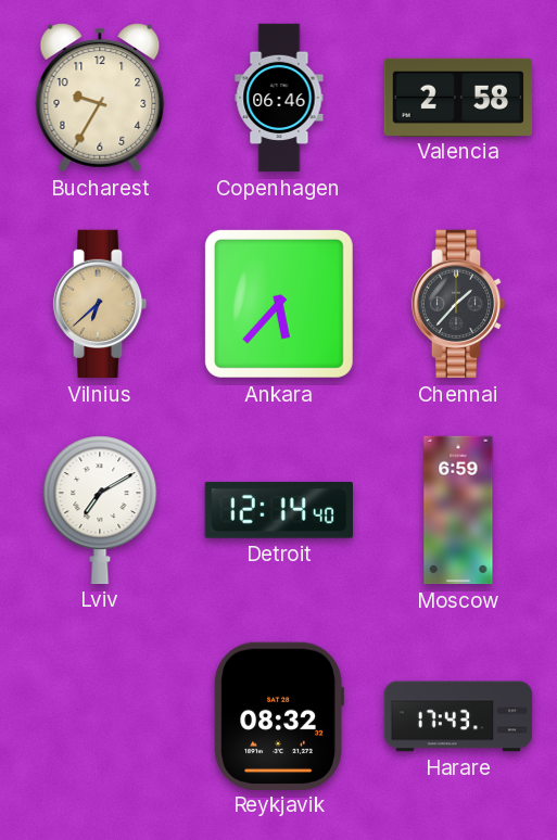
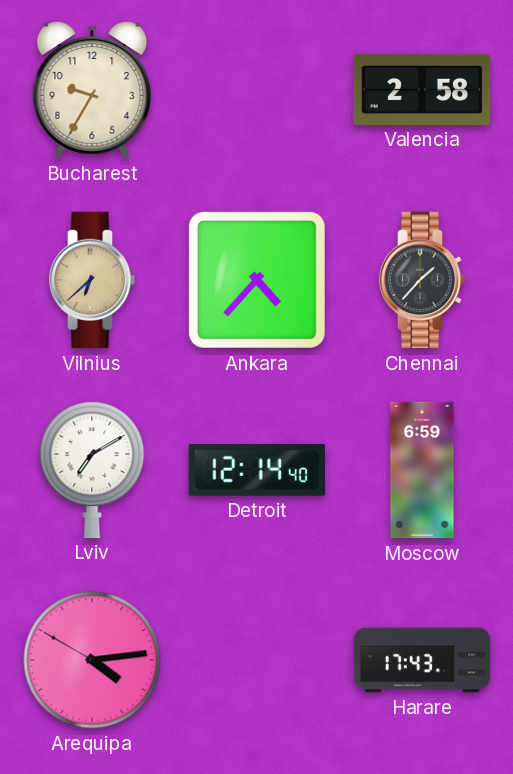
Copenhagen: 06:46 -> none (279, 98)
Ankara: 5:37 -> 4:37 (257, 280)
Arequipa: none -> 4:13 (92, 660)
Reykjavik: 08:32 -> none (279, 715)
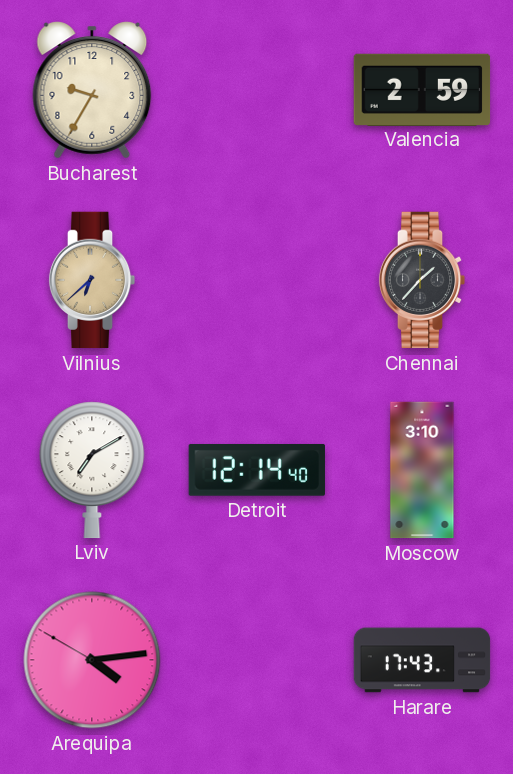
Valencia: 2:58 -> 2:59 (422, 89)
Ankara: 4:37 -> none (257, 280)
Moscow: 6:59 -> 3:10 (422, 470)
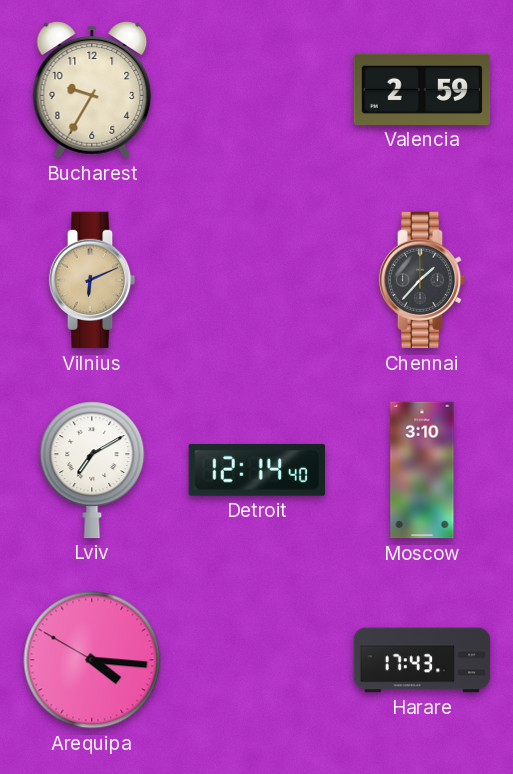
Vilnius: 6:38 -> 6:11 (92, 280)
Arequipa: 4:13 -> 4:15 (92, 660)
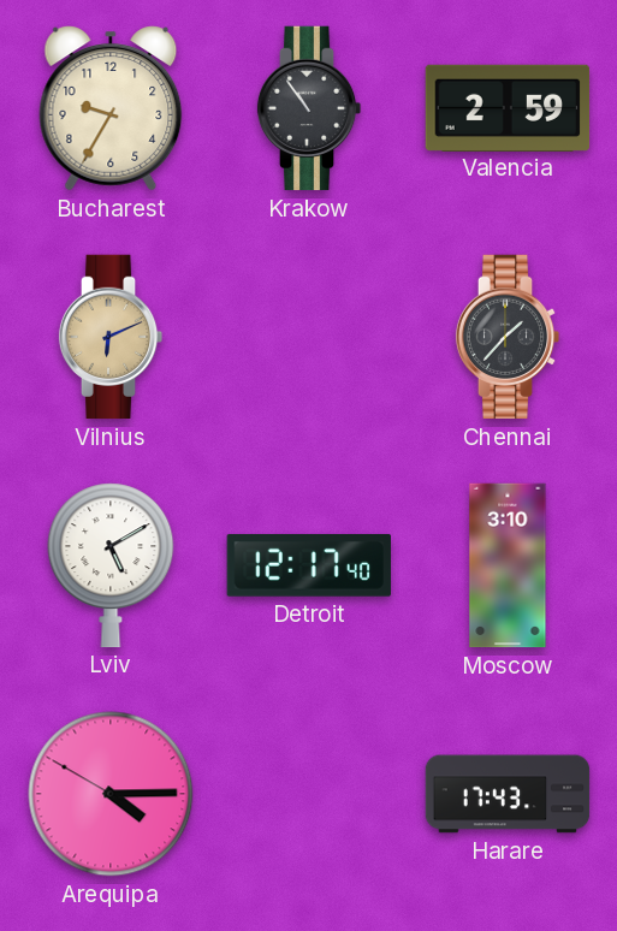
Krakow: none -> 10:54 (309, 108)
Lviv: 7:10 -> 5:10 (111, 565)
Detroit: 12:14 -> 12:17 (309, 565)
Arequipa: 4:15 -> 4:14 (111, 794)
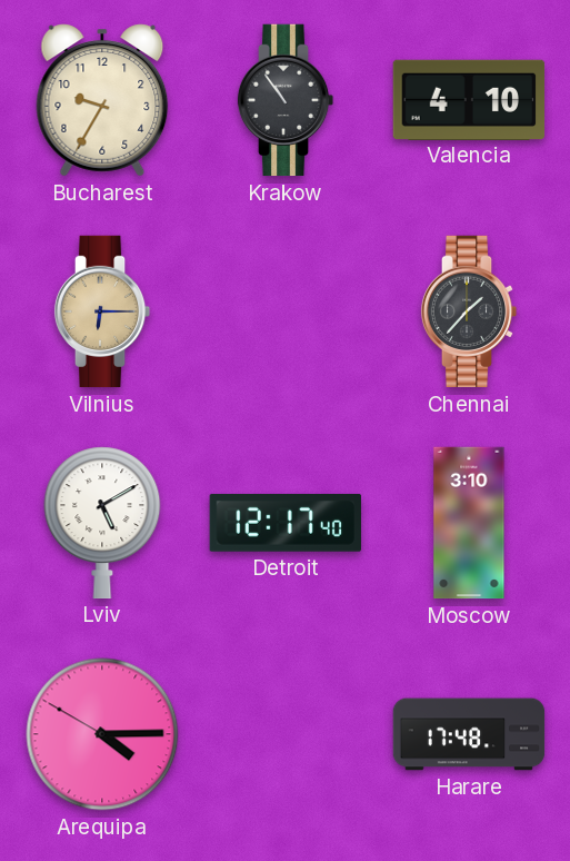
Valencia: 2:59 -> 4:10 (469, 99)
Vilnius: 6:11 -> 6:15 (102, 311)
Harare: 17:43 -> 17:48 (469, 734)
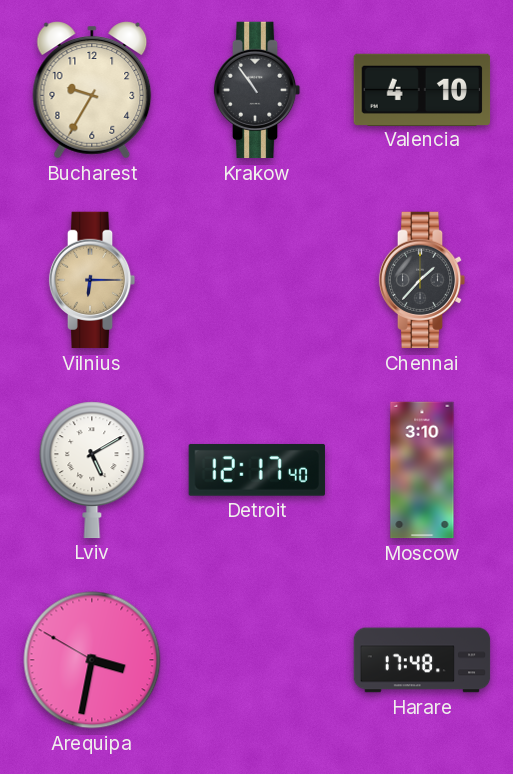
Arequipa: 4:14 -> 3:31 (92, 660)
